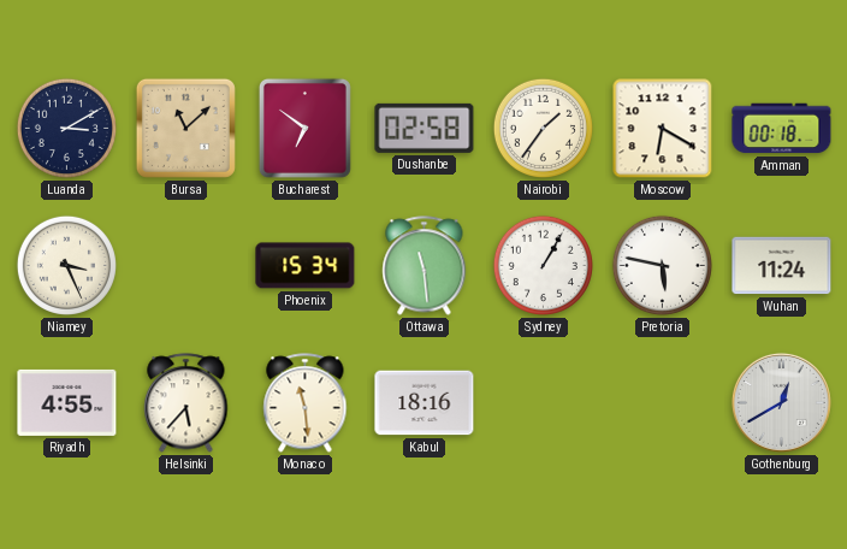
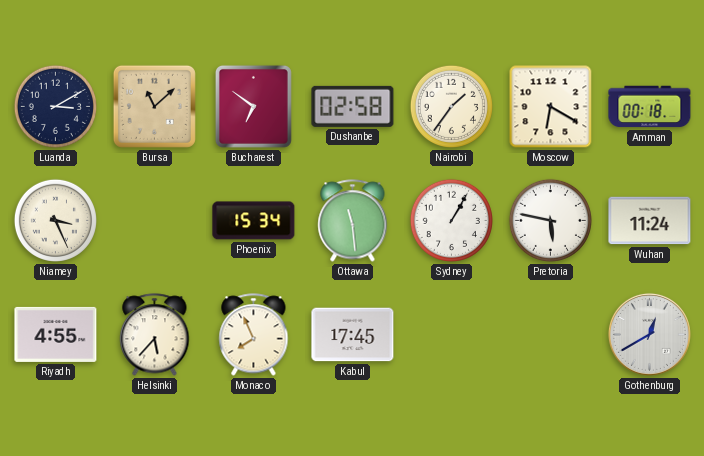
Monaco: 11:29 -> 7:56 (254, 335)
Kabul: 18:16 -> 17:45 (353, 335)
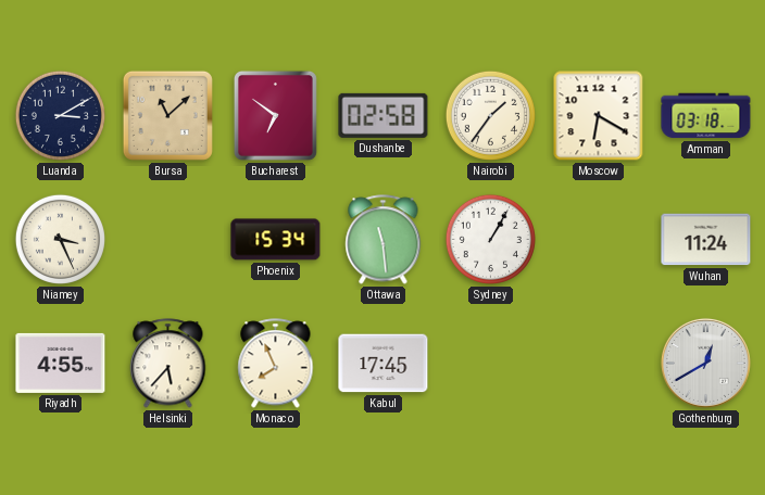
Amman: 00:18 -> 03:18 (706, 116)
Pretoria: 5:47 -> none (550, 220)
